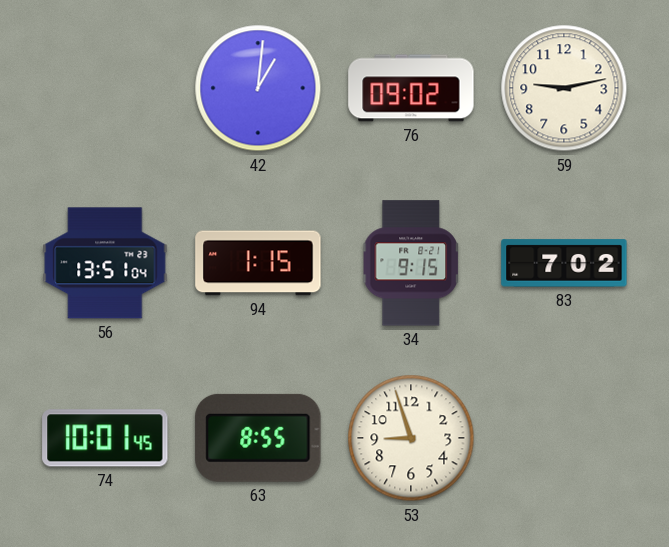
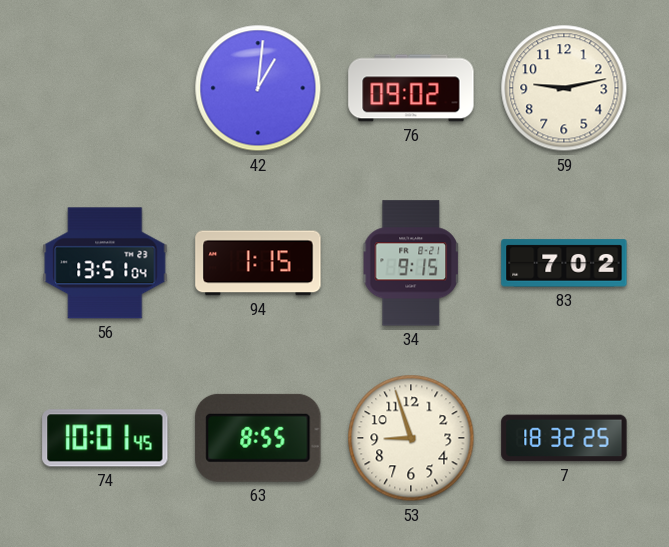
7: none -> 18:32 (564, 438)
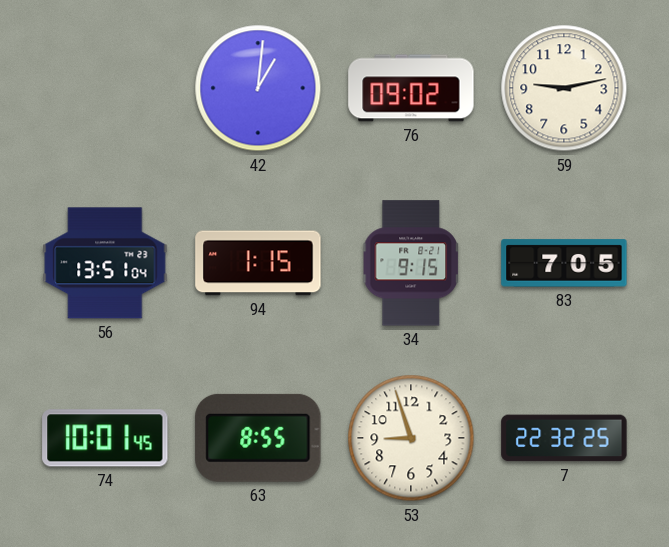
83: 7:02 -> 7:05 (564, 263)
7: 18:32 -> 22:32 (564, 438)
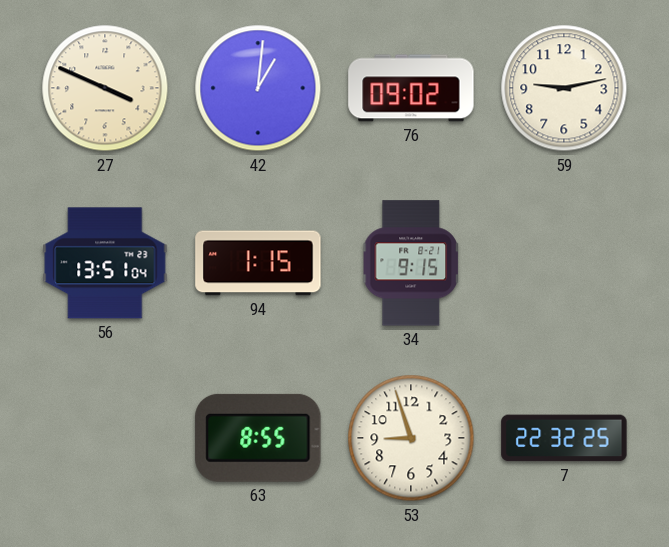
27: none -> 3:49 (105, 88)
83: 7:05 -> none (564, 263)
74: 10:01 -> none (105, 438)
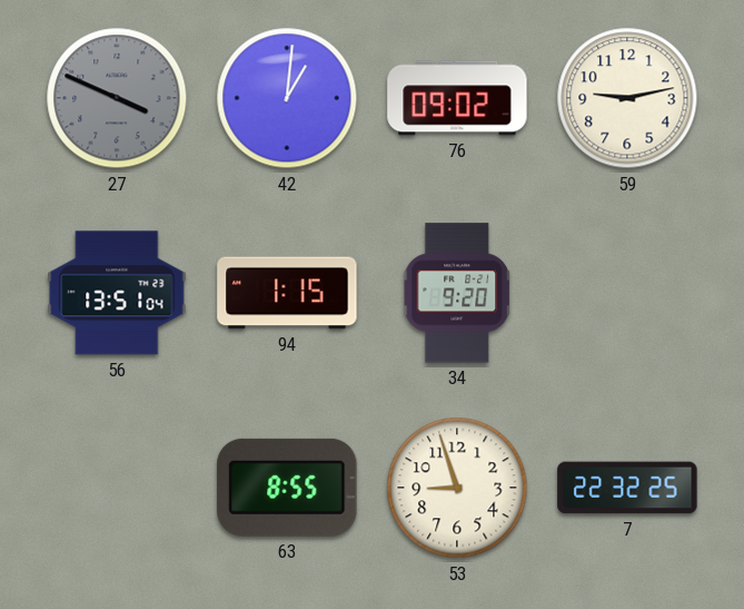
27 dial: cream -> grey (117, 98)
34: 9:15 -> 9:20 (456, 293)
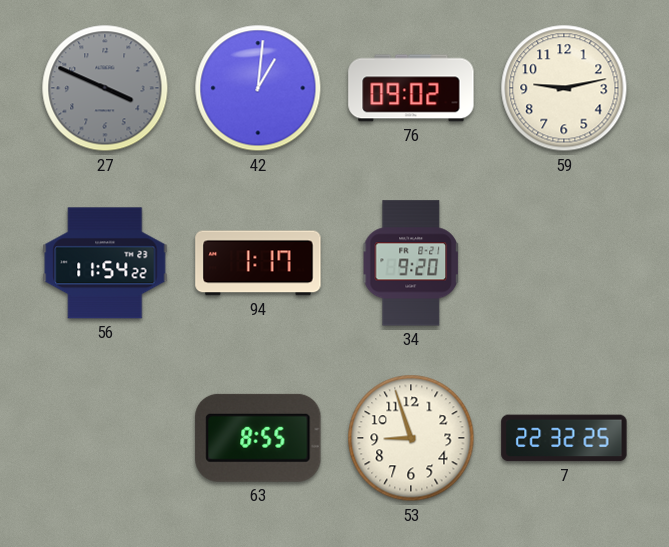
56: 13:51 -> 11:54 (105, 263)
94: 1:15 -> 1:17 (258, 263)
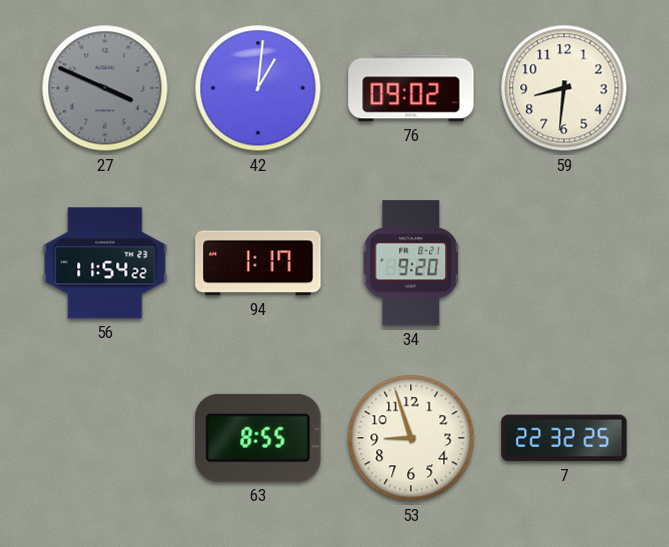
59: 9:13 -> 8:31 (564, 88)
